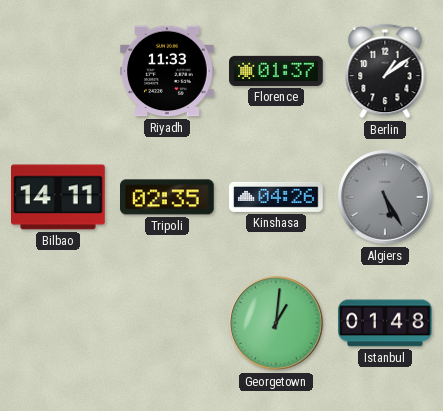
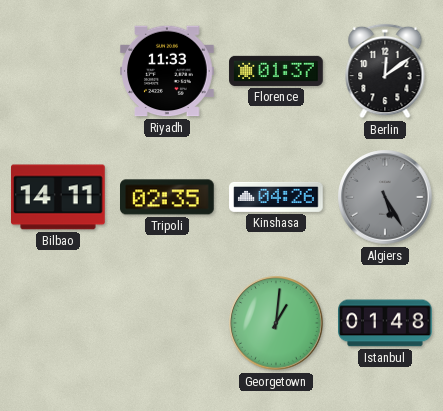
Berlin: 1:09 -> 12:09 (385, 71)
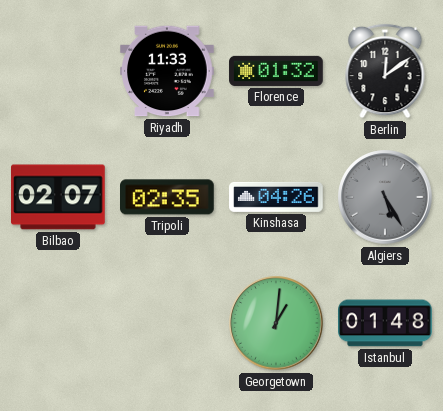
Florence: 01:37 -> 01:32 (276, 71)
Bilbao: 14:11 -> 02:07 (59, 197)
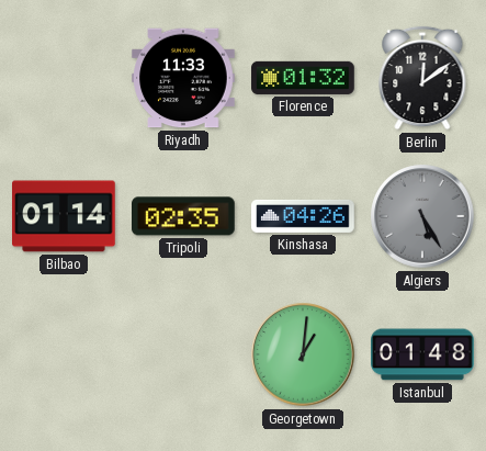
Bilbao: 02:07 -> 01:14 (65, 216)
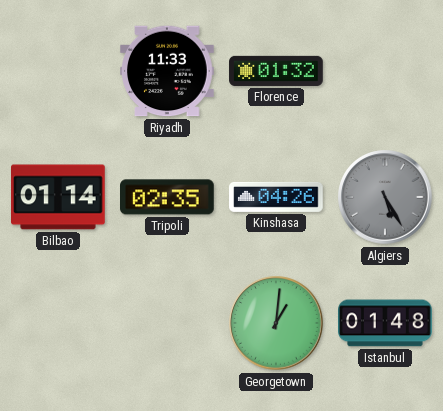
Berlin: 12:09 -> none (422, 78)
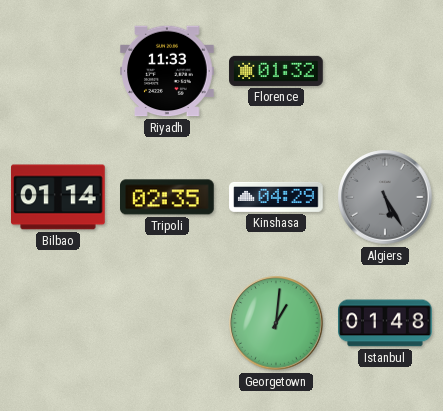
Kinshasa: 04:26 -> 04:29 (276, 197)
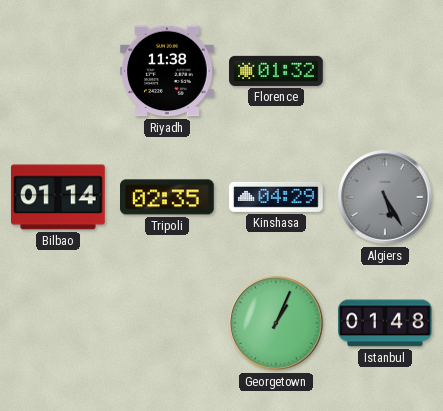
Riyadh: 11:33 -> 11:38 (167, 71)
Georgetown: 1:01 -> 1:04 (276, 323)
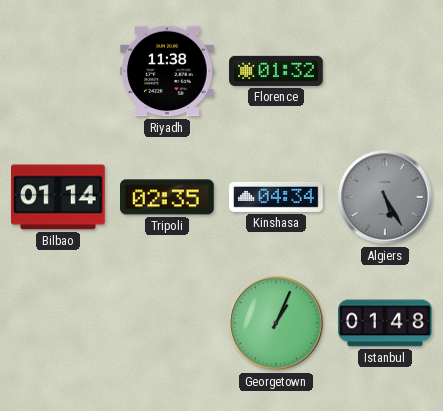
Kinshasa: 04:29 -> 04:34 (276, 197)
